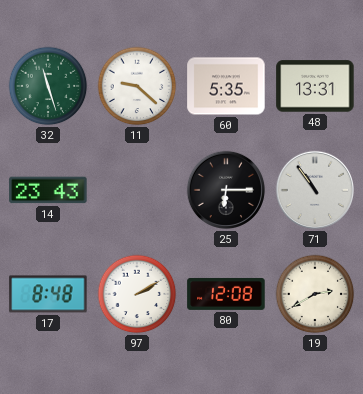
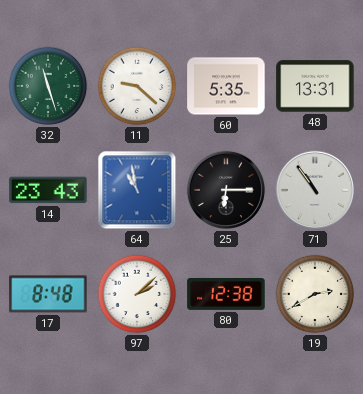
64: none -> 10:58 (137, 190)
97: 2:10 -> 2:08 (137, 294)
80: 12:08 -> 12:38 (226, 294)
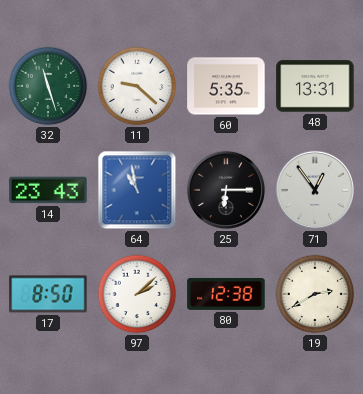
71: 10:54 -> 12:54 (315, 190)
17: 8:48 -> 8:50 (48, 294)
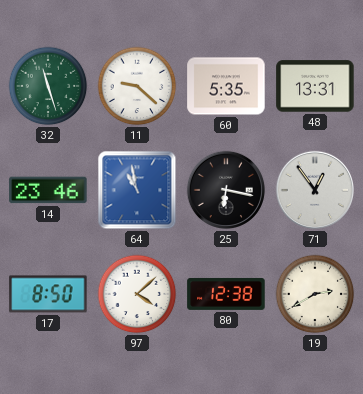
14: 23:43 -> 23:46 (48, 190)
25: 6:15 -> 6:17 (226, 190)
97: 2:08 -> 4:08 (137, 294)
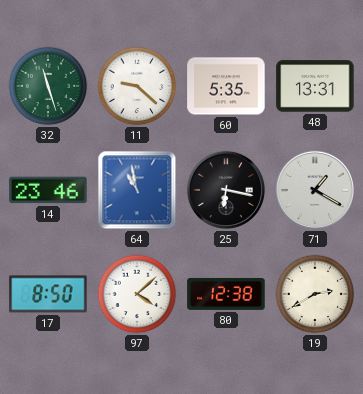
71: 12:54 -> 1:20 (315, 190)
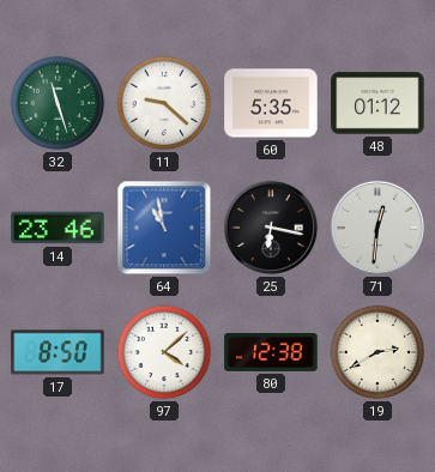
48: 13:31 -> 01:12 (377, 103)
71: 1:20 -> 12:31 (377, 228)
